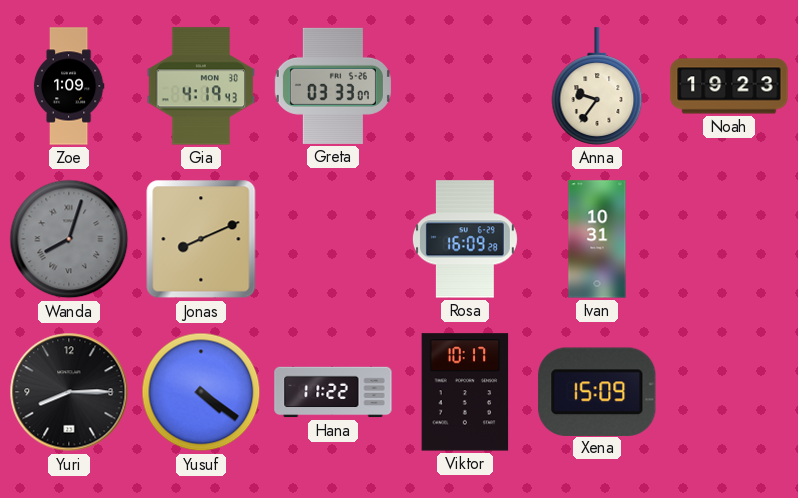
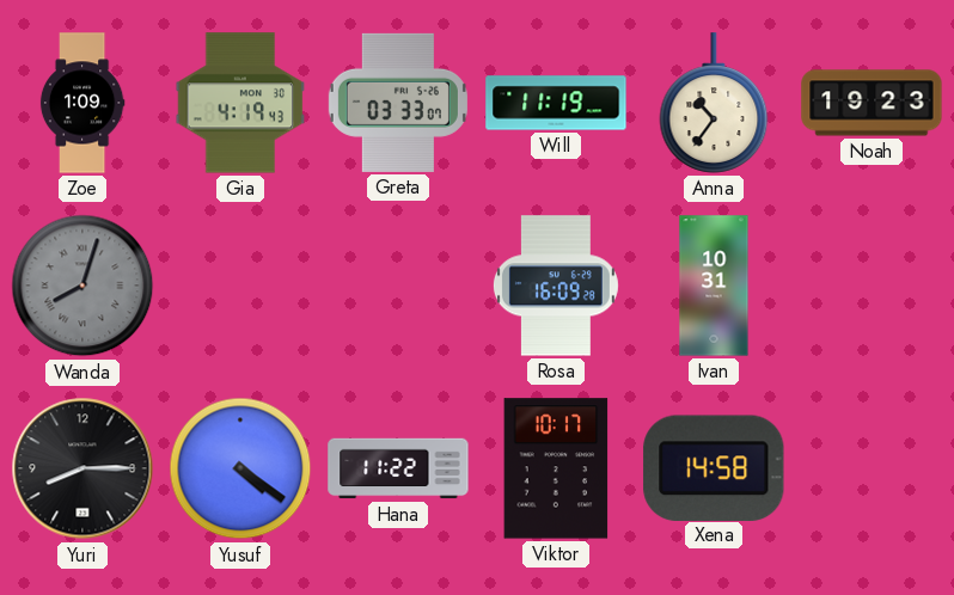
Will: none -> 11:19 (556, 103)
Anna: 9:36 -> 10:36 (714, 103)
Jonas: 8:11 -> none (201, 239)
Xena: 15:09 -> 14:58 (714, 467)
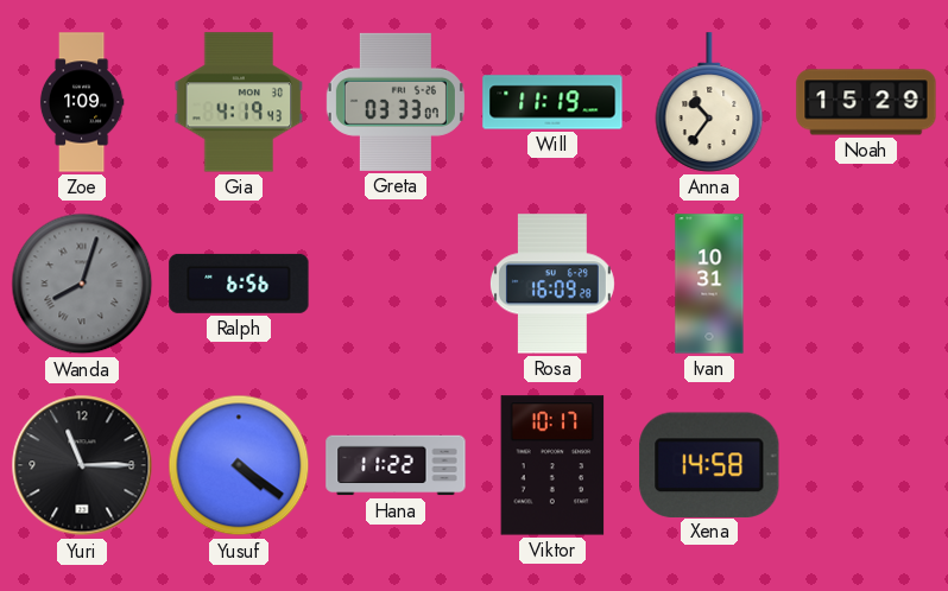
Noah: 19:23 -> 15:29 (866, 102)
Ralph: none -> 6:56 (239, 284)
Yuri: 8:15 -> 11:15 (82, 465)
